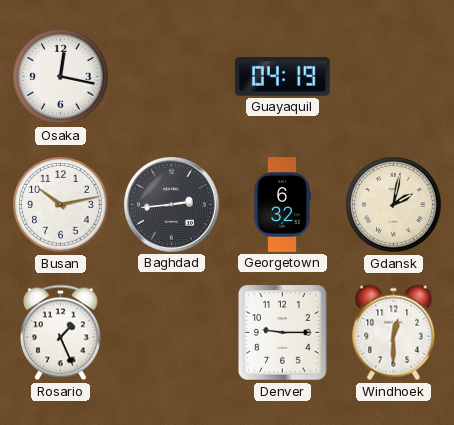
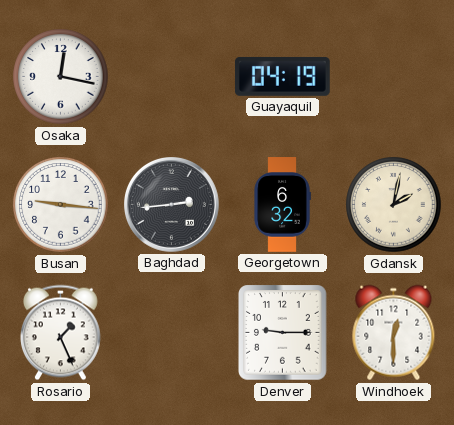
Busan: 10:13 -> 9:16 (61, 205)
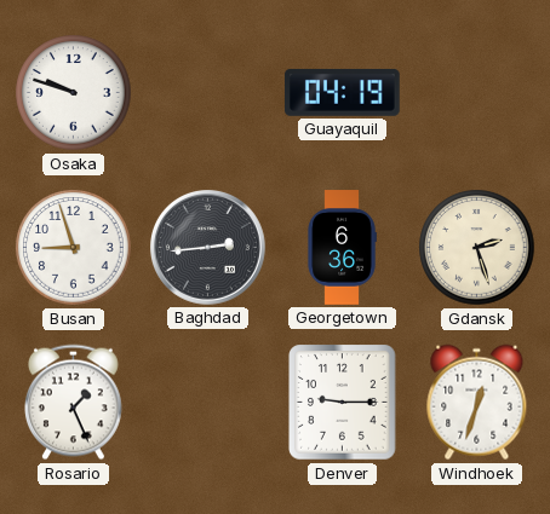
Osaka: 12:17 -> 9:48 (74, 93)
Busan: 9:16 -> 8:57 (74, 248)
Georgetown: 6:32 -> 6:36 (342, 248)
Gdansk: 2:02 -> 2:27 (477, 248)
Windhoek: 12:30 -> 12:33 (477, 403)
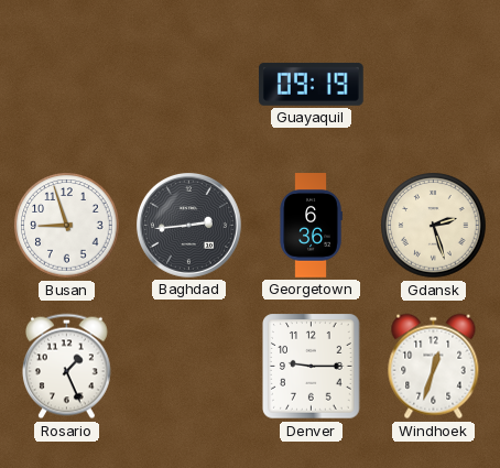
Osaka: 9:48 -> none (74, 93)
Guayaquil: 04:19 -> 09:19 (311, 84)
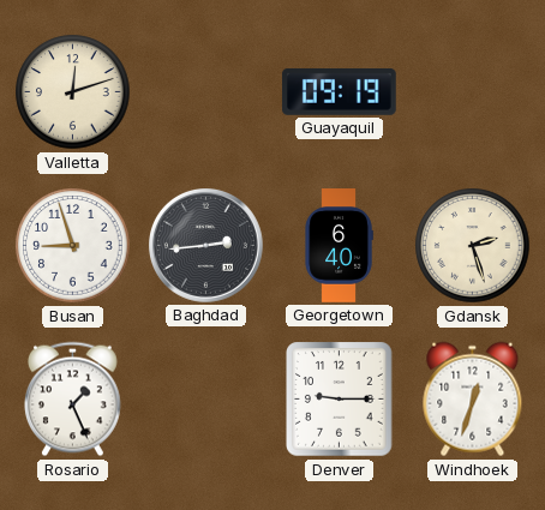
Valletta: none -> 12:12 (73, 92)
Georgetown: 6:36 -> 6:40 (339, 246)
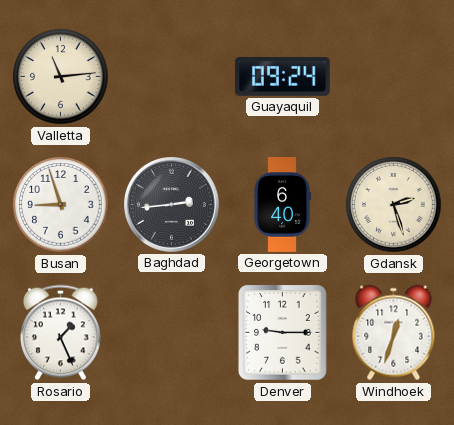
Valletta: 12:12 -> 11:14 (61, 77)
Guayaquil: 09:19 -> 09:24 (282, 76)
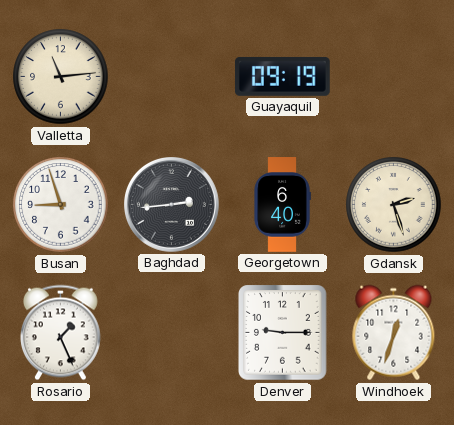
Guayaquil: 09:24 -> 09:19 (282, 76)
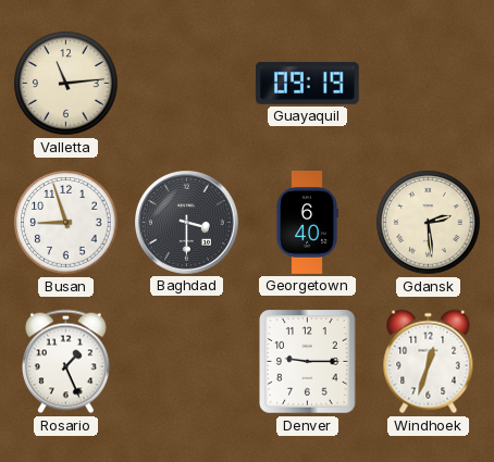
Baghdad: 2:44 -> 3:30 (187, 223)
Gdansk: 2:27 -> 2:29 (429, 223)
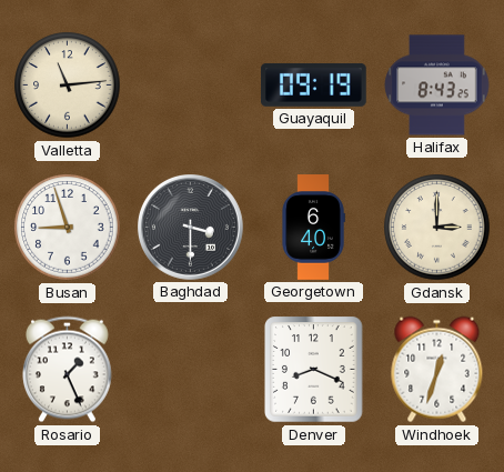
Halifax: none -> 8:43 (437, 86)
Gdansk: 2:29 -> 3:00 (437, 228)
Denver: 9:15 -> 8:19 (314, 370)
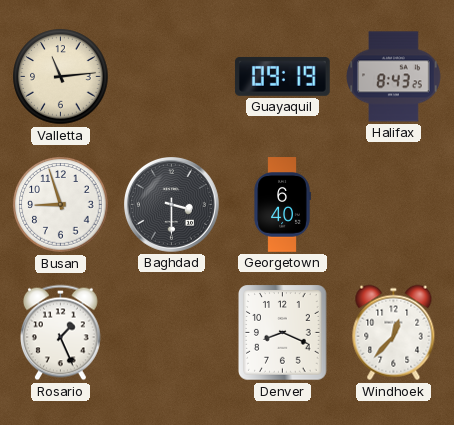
Gdansk: 3:00 -> none (437, 228)
Windhoek: 12:33 -> 12:37 (394, 333)
